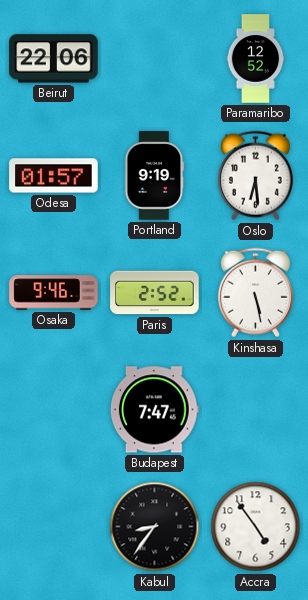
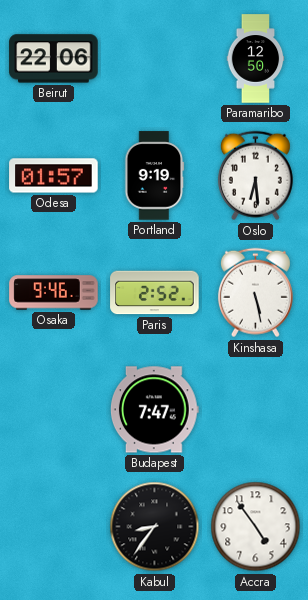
Paramaribo: 12:52 -> 12:50 (256, 59)
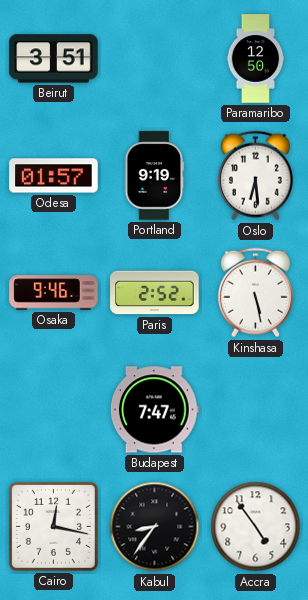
Beirut: 22:06 -> 3:51 (54, 59)
Cairo: none -> 12:17 (53, 526)
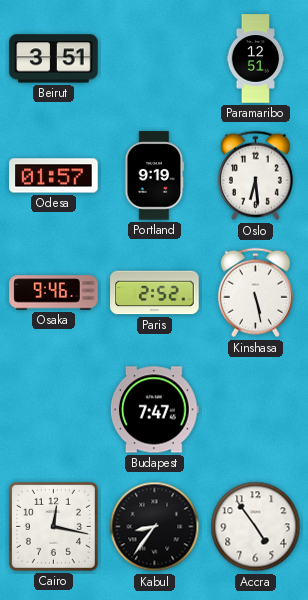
Paramaribo: 12:50 -> 12:51 (256, 59)
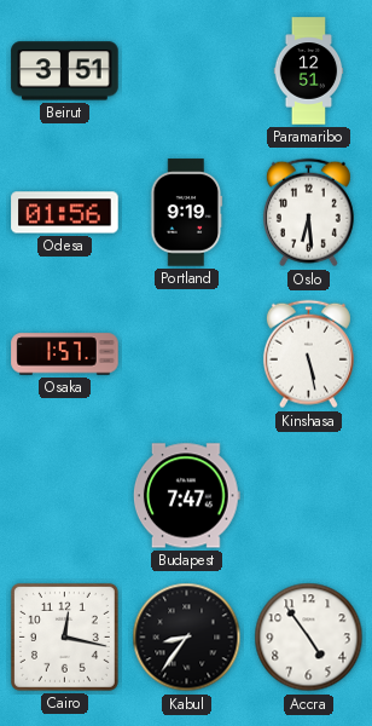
Odesa: 01:57 -> 01:56 (65, 213)
Osaka: 9:46 -> 1:57 (65, 355)
Paris: 2:52 -> none (155, 293)
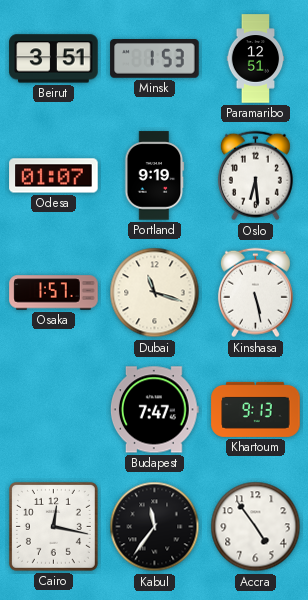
Minsk: none -> 1:53 (155, 59)
Odesa: 01:56 -> 01:07 (54, 176)
Dubai: none -> 11:18 (155, 293)
Khartoum: none -> 9:13 (256, 409)
Kabul: 8:36 -> 11:36 (155, 527)
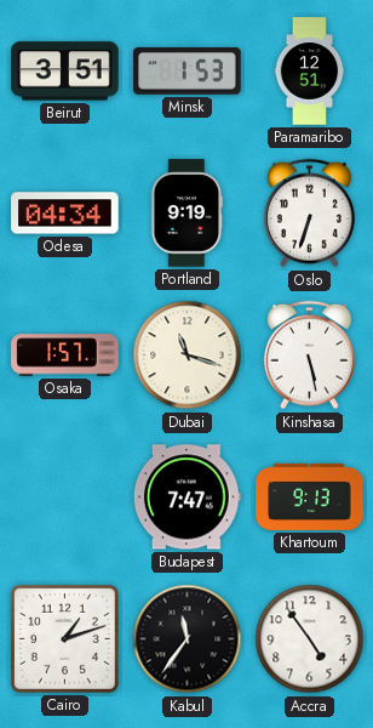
Odesa: 01:07 -> 04:34 (65, 214)
Oslo: 6:29 -> 6:33 (309, 214)
Cairo: 12:17 -> 1:12 (64, 638)
